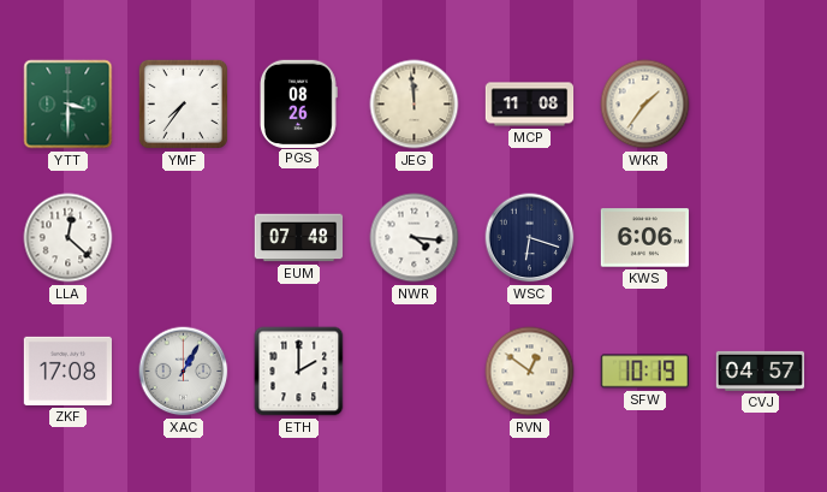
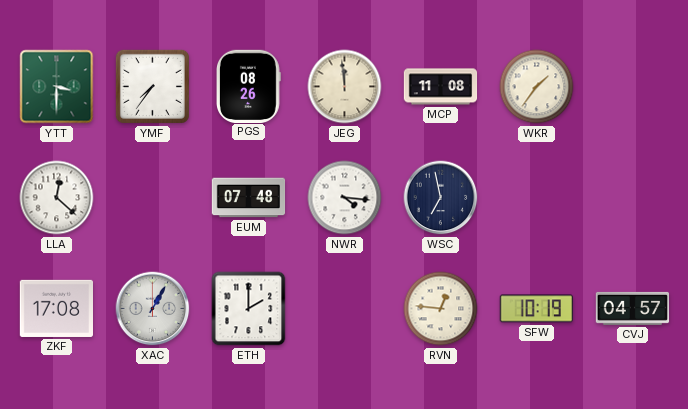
WSC: 6:18 -> 6:58 (441, 198)
KWS: 6:06 -> none (644, 238)
RVN: 12:51 -> 12:46 (441, 309)
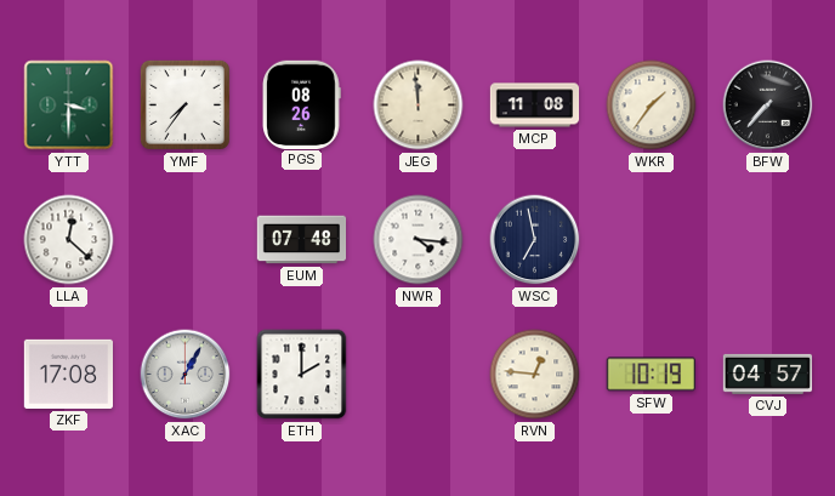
BFW: none -> 7:37 (768, 106)
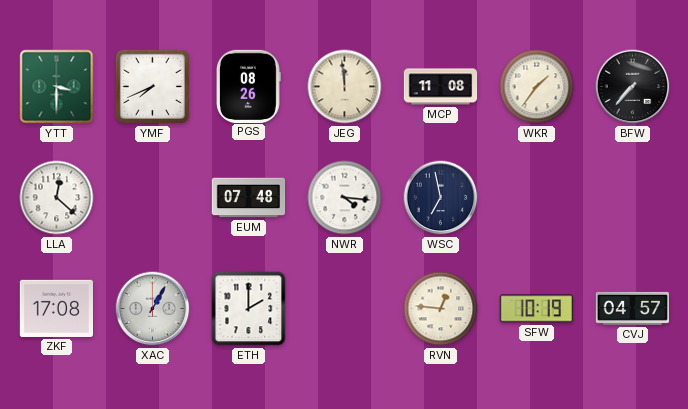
YMF: 7:36 -> 7:41 (152, 86)
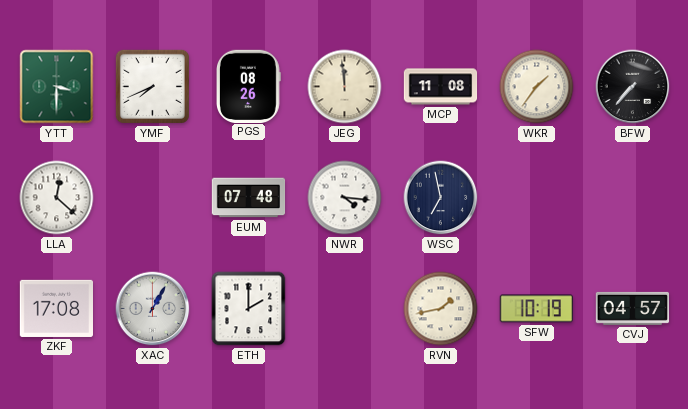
RVN: 12:46 -> 1:43 (441, 309)
